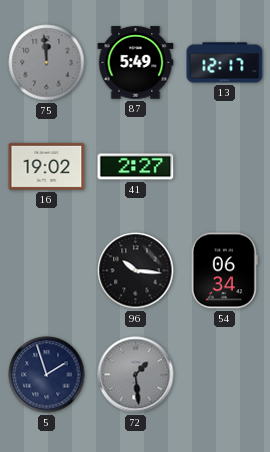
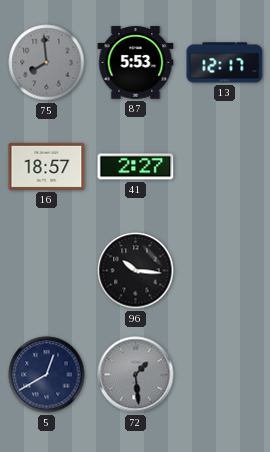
75: 11:59 -> 7:59 (47, 63)
87: 5:49 -> 5:53 (136, 63)
16: 19:02 -> 18:57 (47, 166)
54: 06:34 -> none (224, 271)
5: 1:57 -> 12:40 (47, 375)
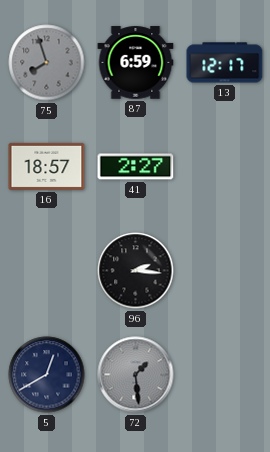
75: 7:59 -> 7:57 (47, 63)
87: 5:53 -> 6:59 (136, 63)
96: 10:16 -> 2:16 (136, 271)
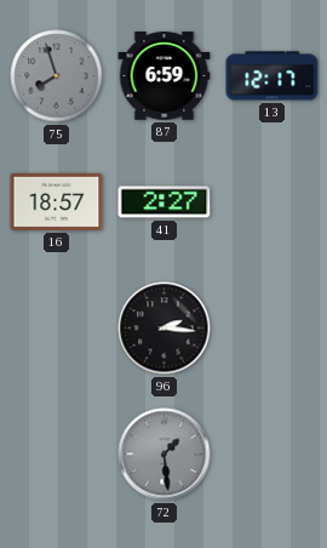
5: 12:40 -> none (47, 375)
